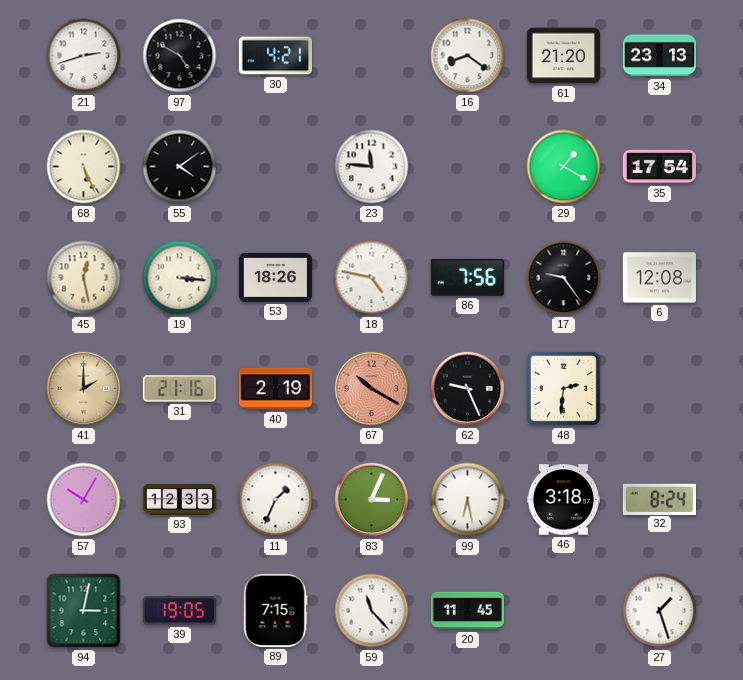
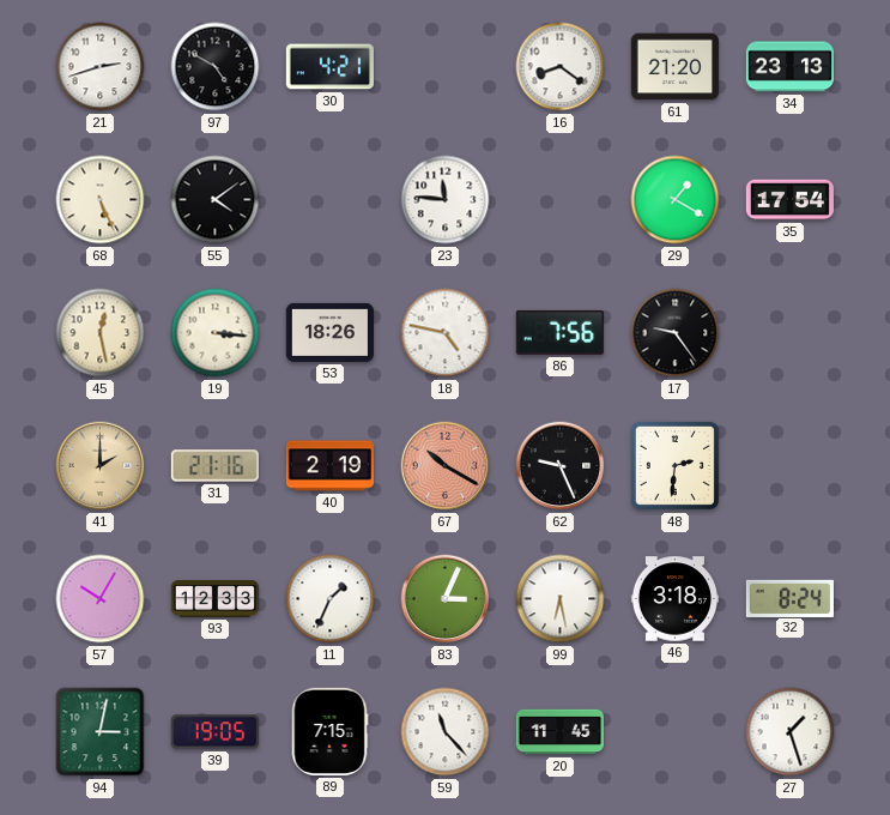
6: 12:08 -> none (659, 278)
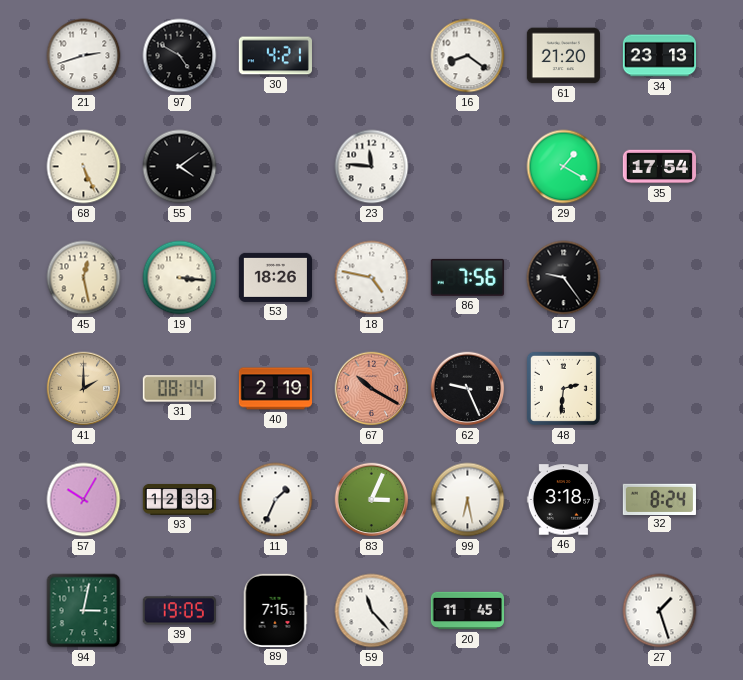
31: 21:16 -> 08:14 (179, 389)
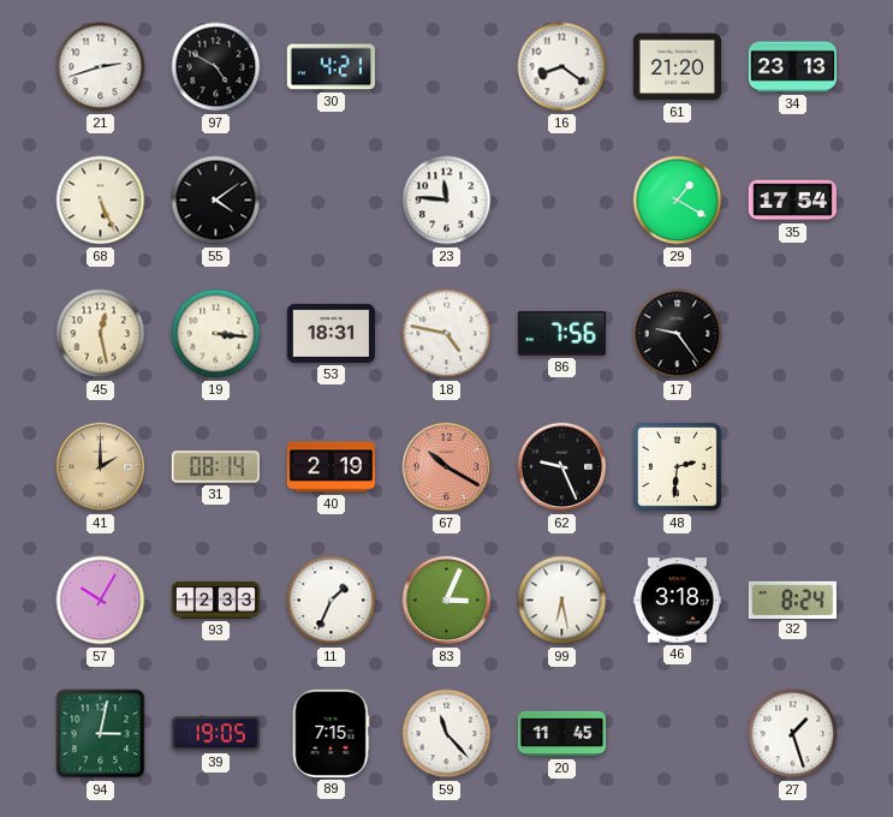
53: 18:26 -> 18:31 (331, 333)
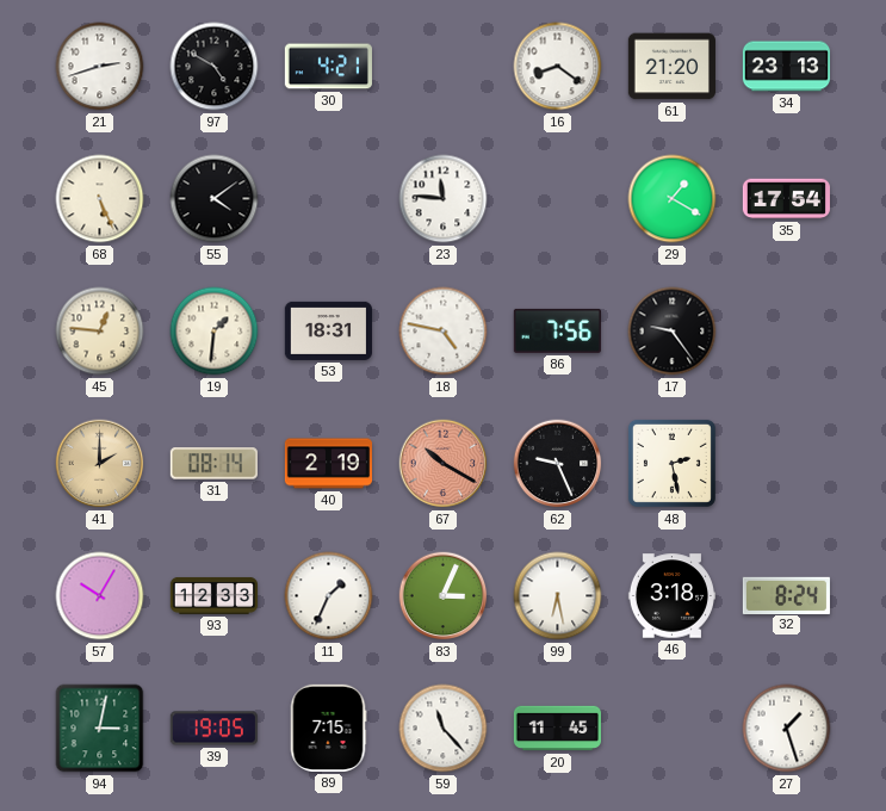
45: 12:28 -> 12:46 (100, 332)
19: 3:16 -> 1:31 (215, 332)
48: 2:31 -> 2:28 (671, 463)
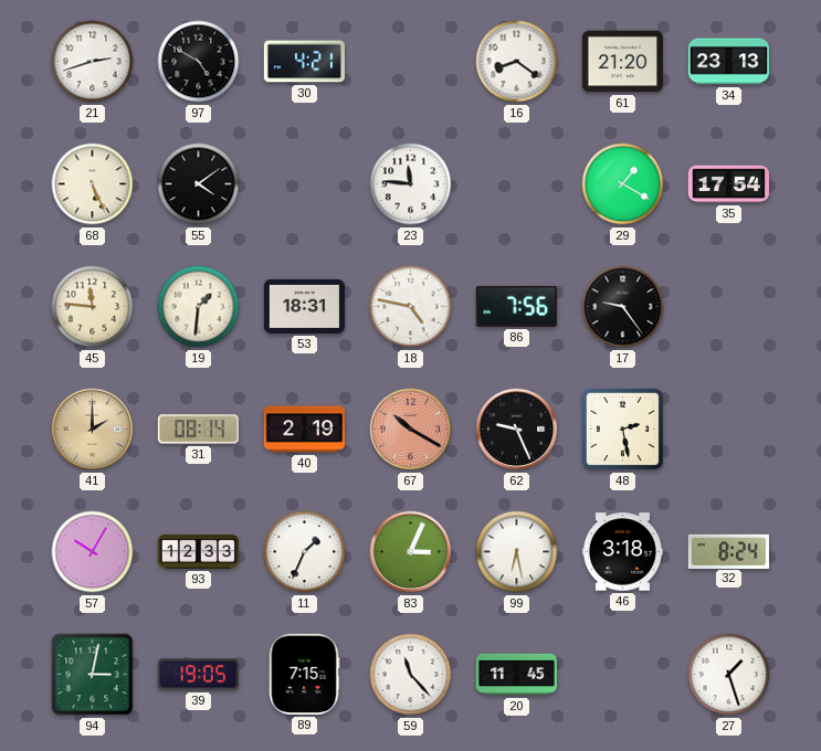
45: 12:46 -> 11:46 (93, 307)
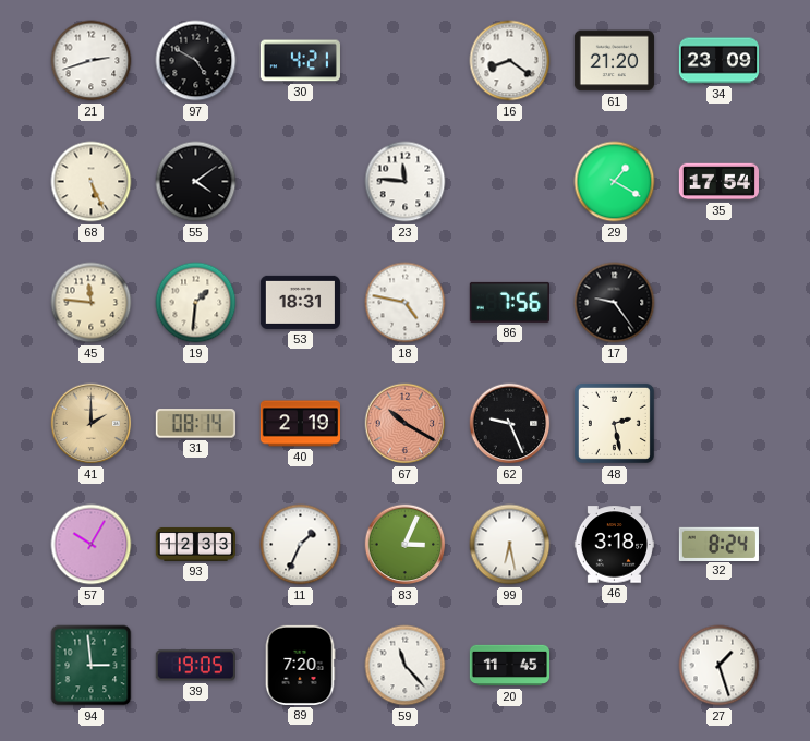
34: 23:13 -> 23:09 (718, 61)
94: 3:02 -> 2:59 (92, 666)
89: 7:15 -> 7:20 (300, 665)
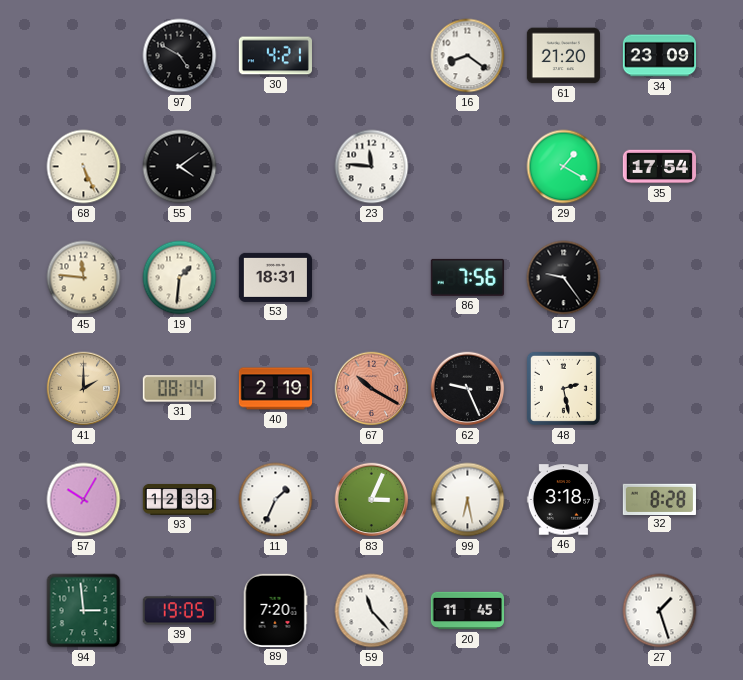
21: 2:42 -> none (92, 61)
18: 4:47 -> none (406, 303)
32: 8:24 -> 8:28 (659, 499)
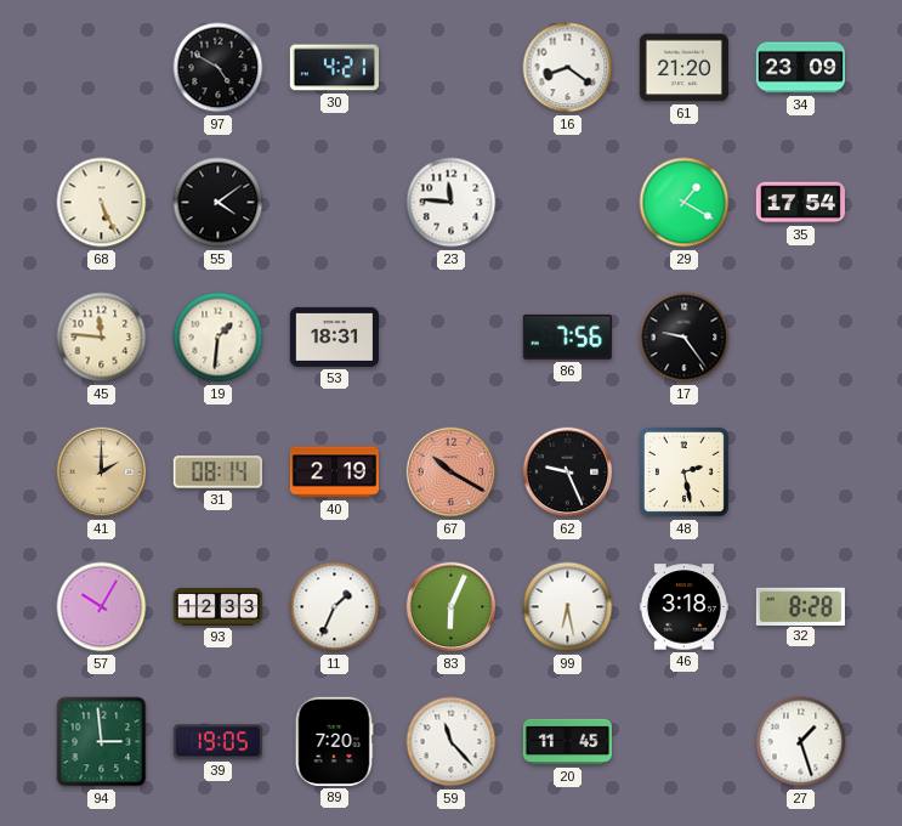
83: 3:04 -> 6:04 (452, 607)
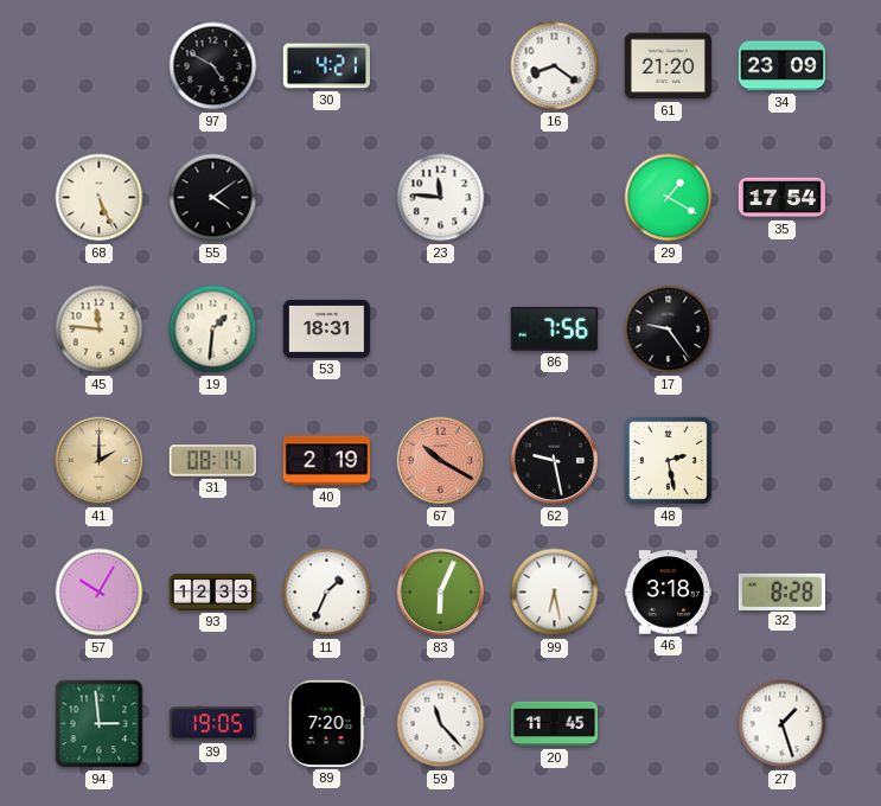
62: 9:26 -> 9:28 (555, 461)
